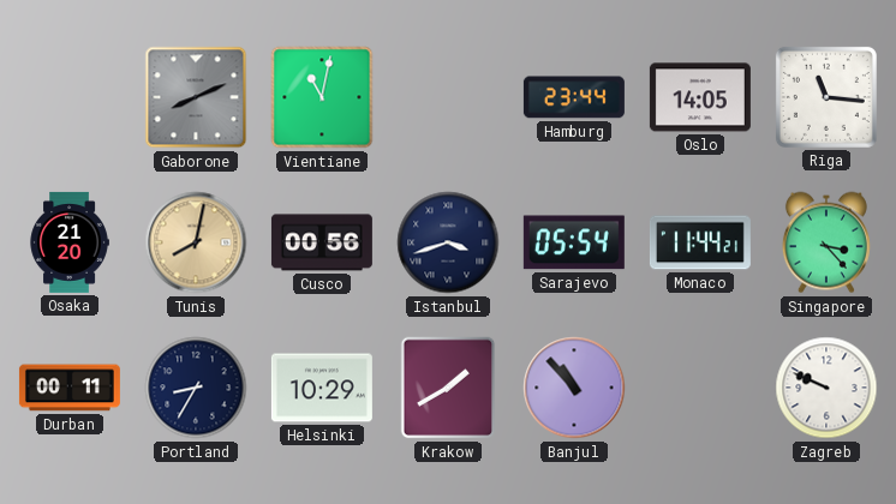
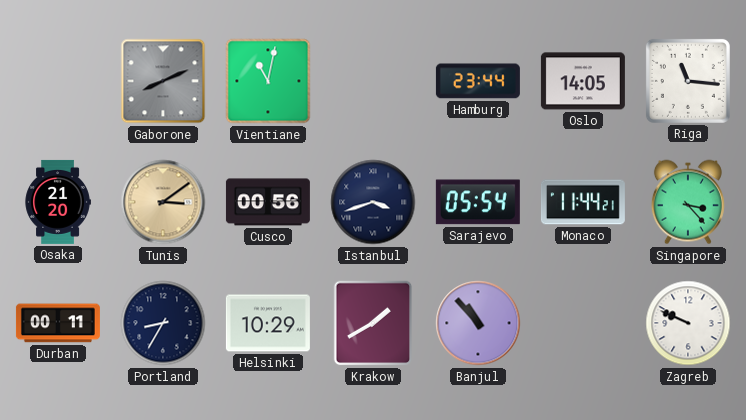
Tunis: 8:02 -> 3:09 (163, 202)
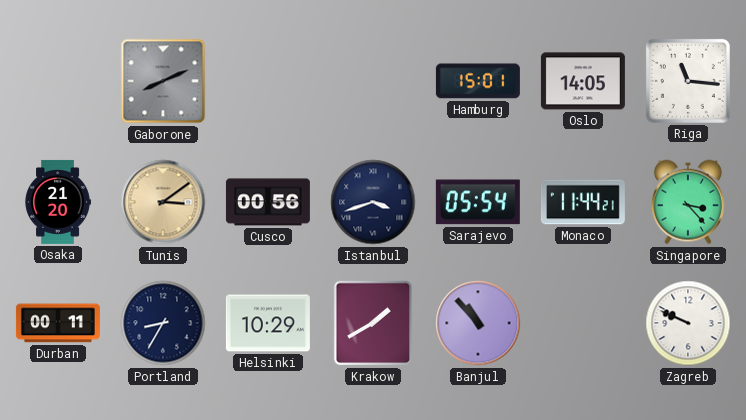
Vientiane: 11:02 -> none (268, 81)
Hamburg: 23:44 -> 15:01 (478, 81)
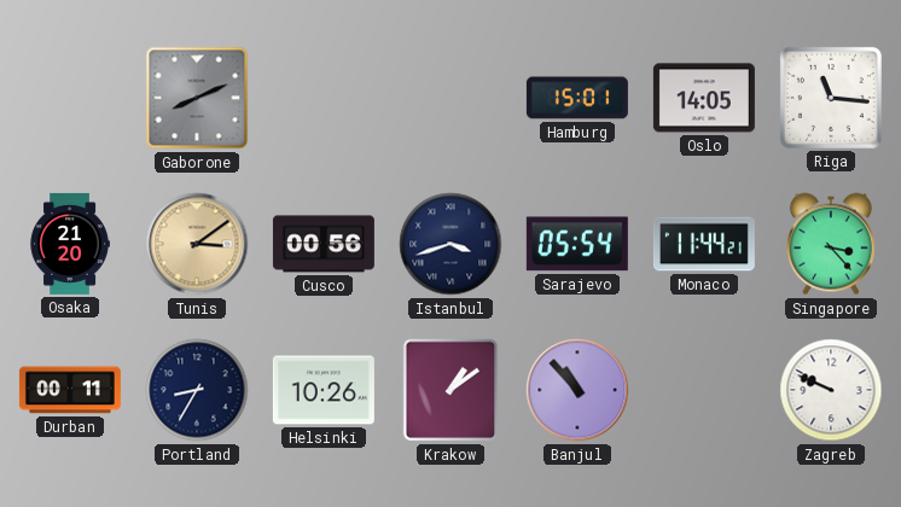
Helsinki: 10:29 -> 10:26 (324, 390)
Krakow: 1:40 -> 1:09 (450, 390)
